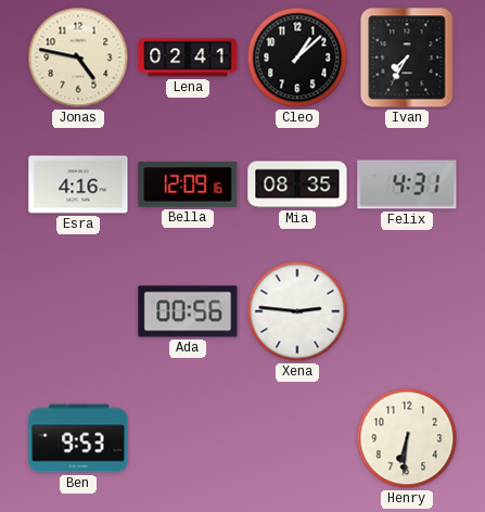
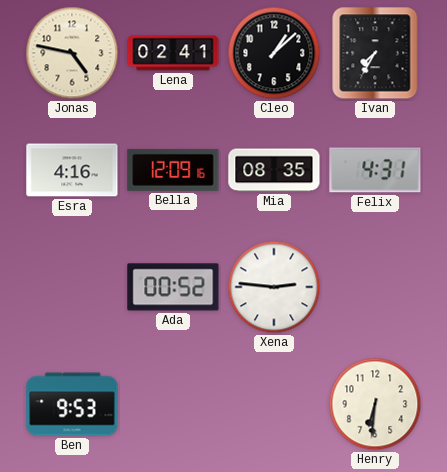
Ada: 00:56 -> 00:52 (173, 287)
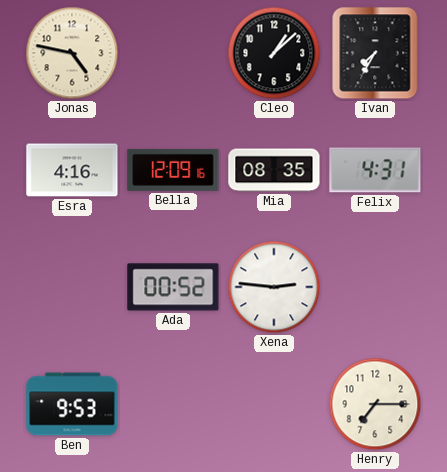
Lena: 02:41 -> none (173, 53)
Henry: 6:31 -> 7:15 (375, 404)
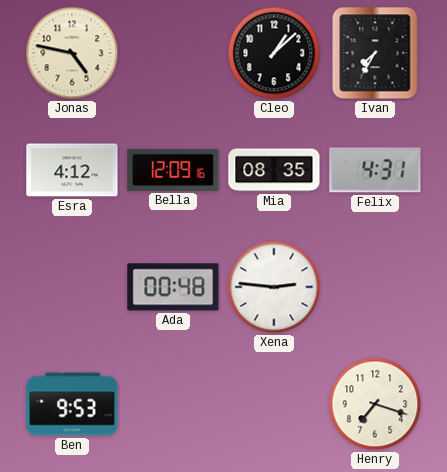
Esra: 4:16 -> 4:12 (72, 170)
Ada: 00:52 -> 00:48 (173, 287)
Henry: 7:15 -> 7:18 (375, 404)
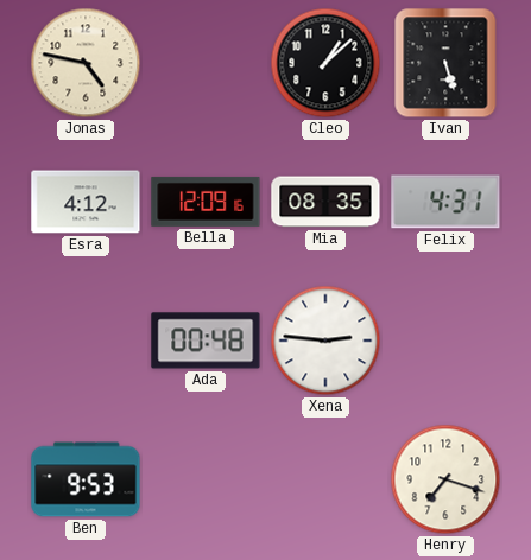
Ivan: 7:35 -> 5:27 (445, 63)
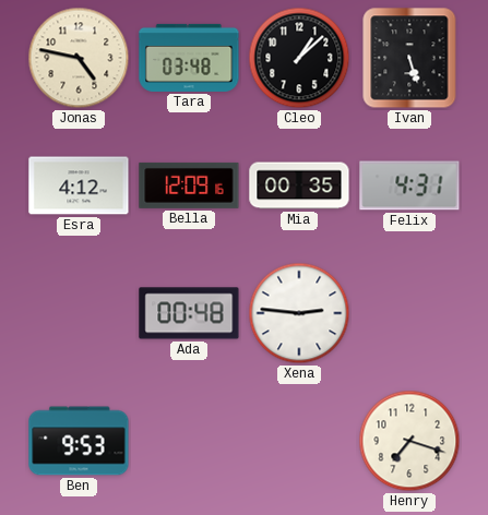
Tara: none -> 03:48 (189, 58)
Mia: 08:35 -> 00:35 (299, 185)
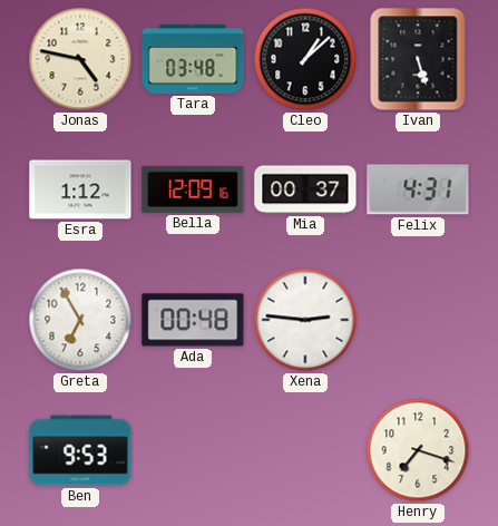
Esra: 4:12 -> 1:12 (80, 189)
Mia: 00:35 -> 00:37 (305, 189)
Greta: none -> 6:55 (80, 320)
